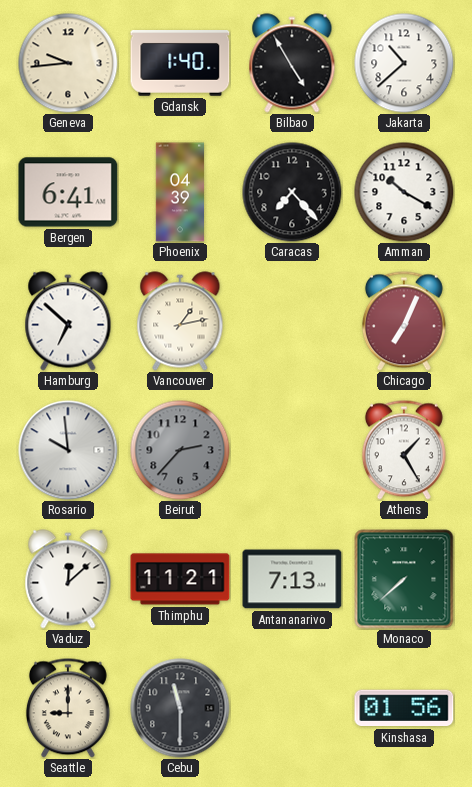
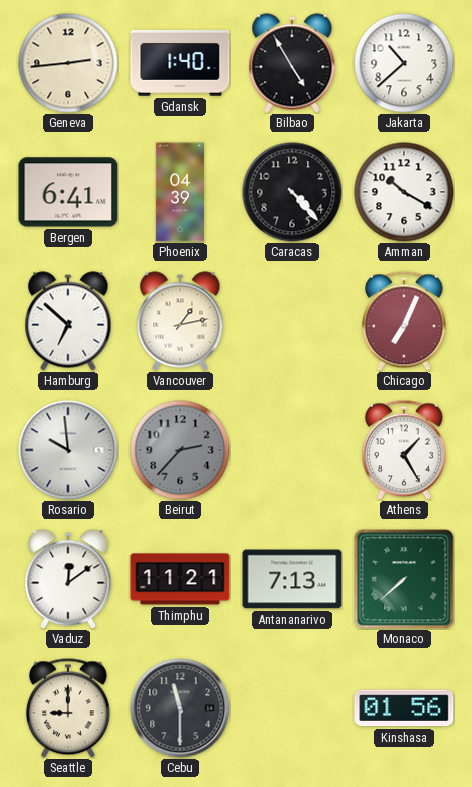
Geneva: 9:44 -> 2:44 (68, 63)
Caracas: 7:23 -> 4:23 (292, 192)
Vaduz: 12:08 -> 12:09 (68, 579)
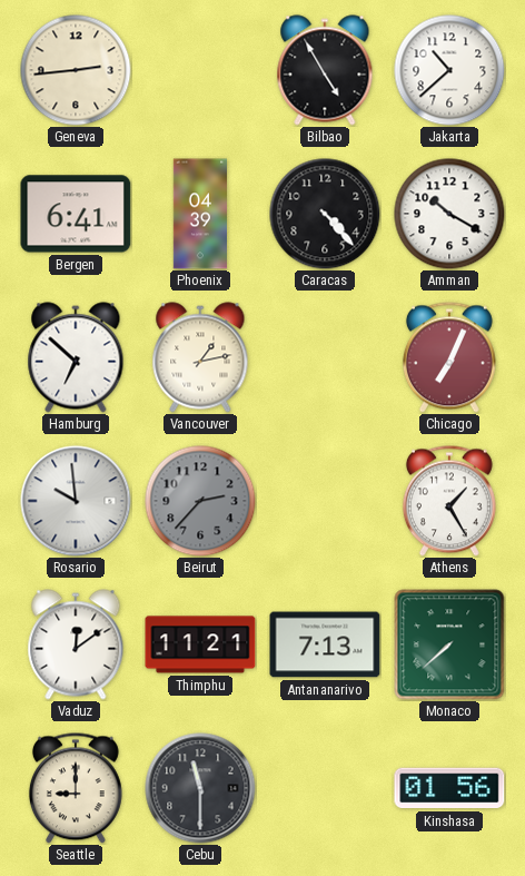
Gdansk: 1:40 -> none (180, 64)
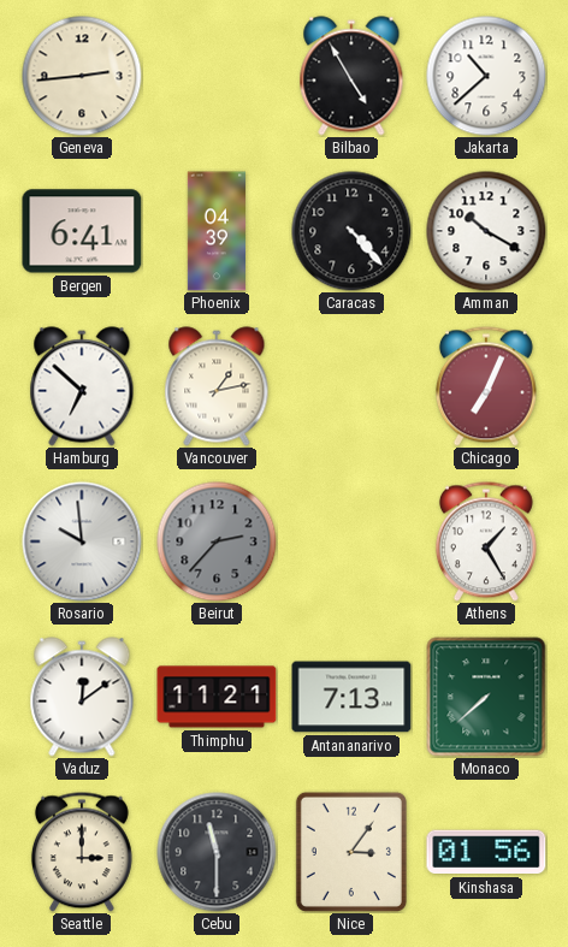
Seattle: 9:00 -> 3:00 (82, 852)
Nice: none -> 3:06 (351, 852)
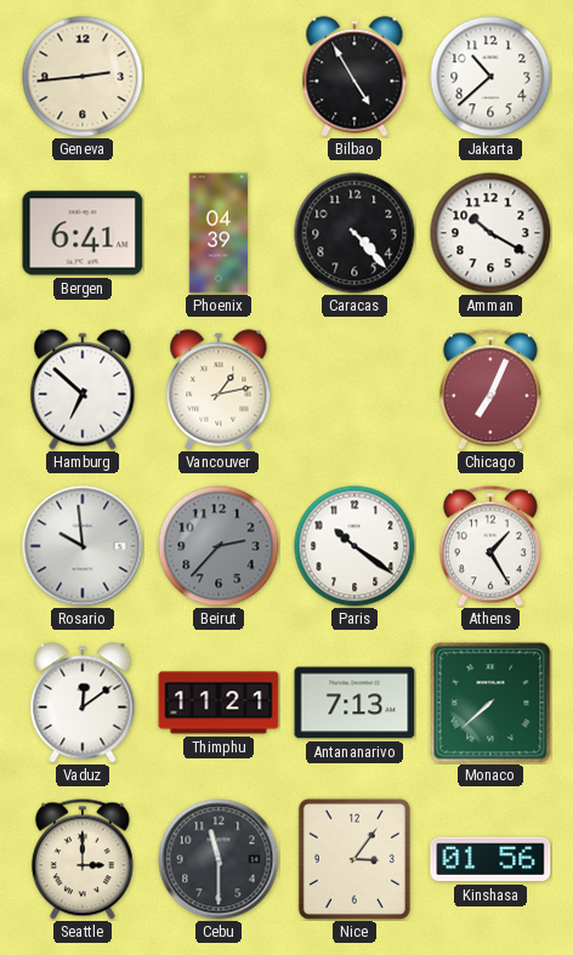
Paris: none -> 10:21 (354, 546)
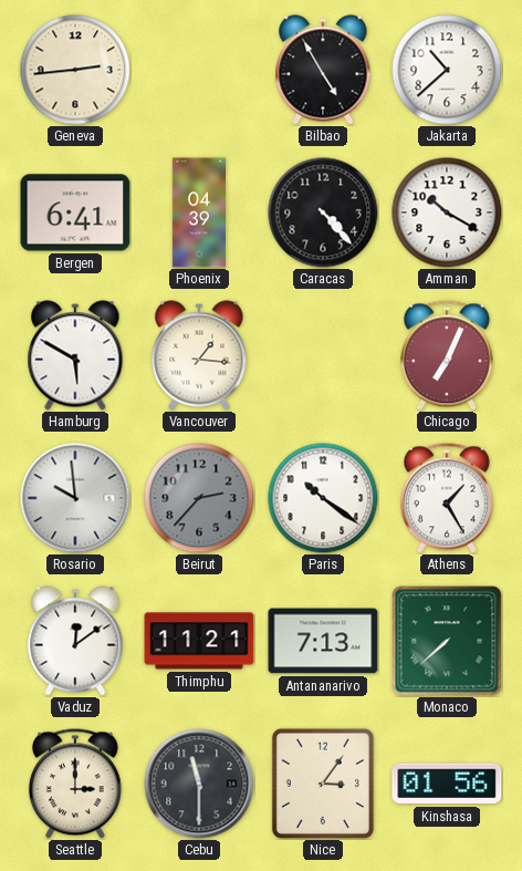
Hamburg: 6:52 -> 5:50 (75, 355)
Vancouver: 1:13 -> 1:16 (199, 355)
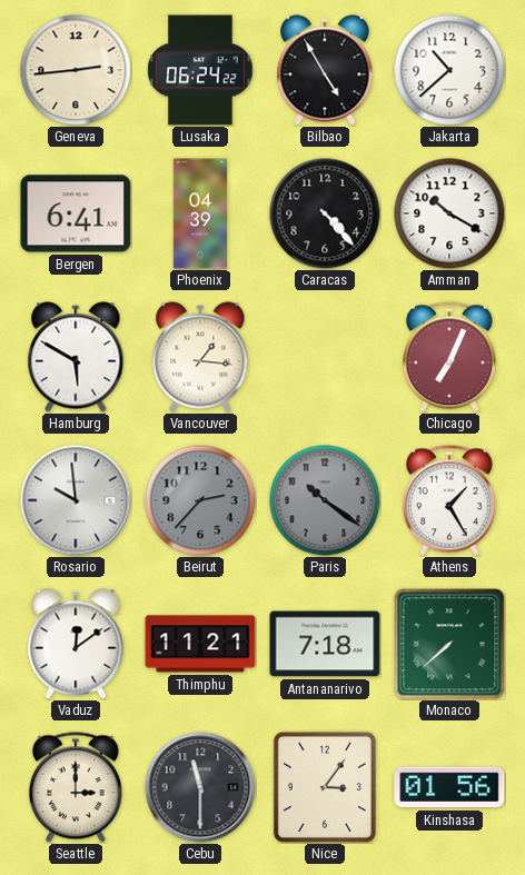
Lusaka: none -> 06:24 (200, 70)
Paris dial: white -> grey (325, 500)
Antananarivo: 7:13 -> 7:18 (325, 644)
